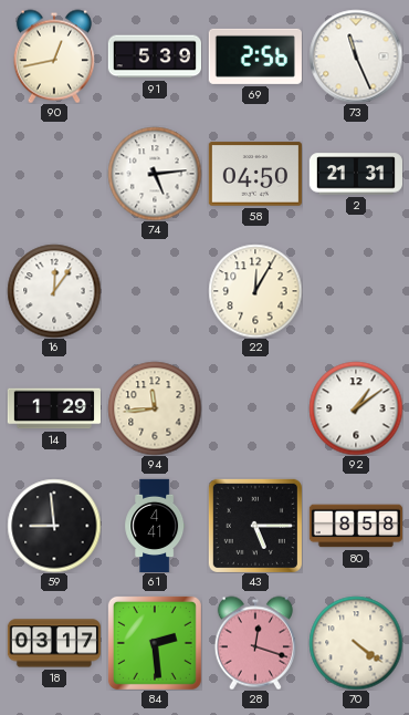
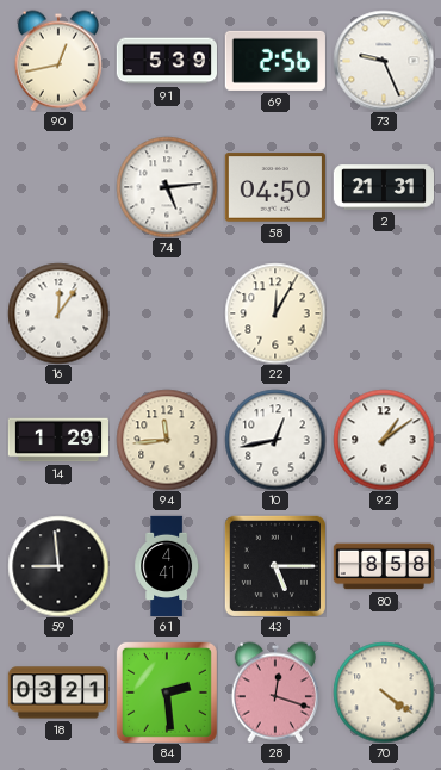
73: 11:26 -> 9:26 (384, 61)
10: none -> 12:43 (275, 440)
18: 03:17 -> 03:21 (57, 693)
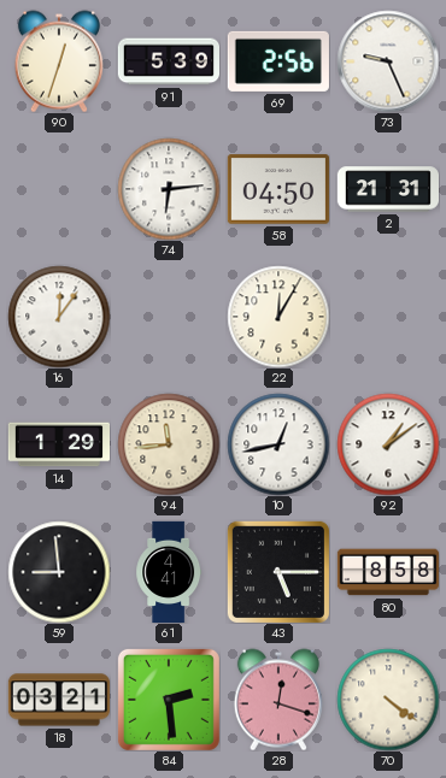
90: 12:43 -> 12:33 (59, 61)
74: 5:14 -> 6:14 (169, 189)
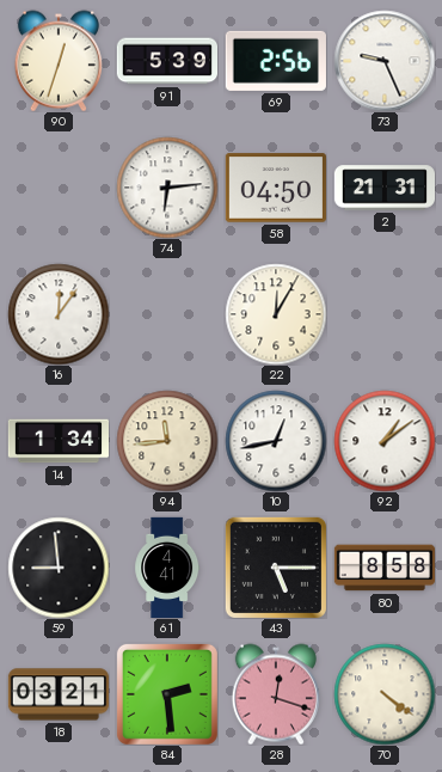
14: 1:29 -> 1:34 (57, 441)
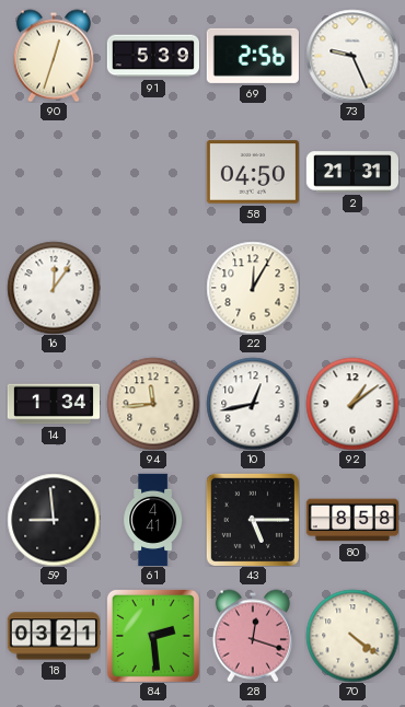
74: 6:14 -> none (167, 188)
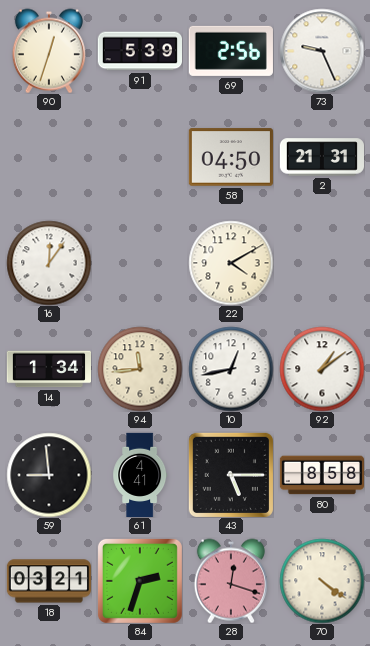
22: 12:05 -> 4:10 (231, 263)
84: 2:29 -> 2:33 (140, 581)
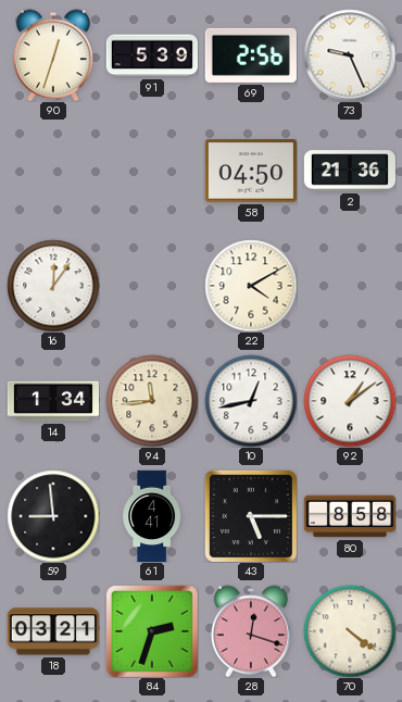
2: 21:31 -> 21:36 (349, 171)
